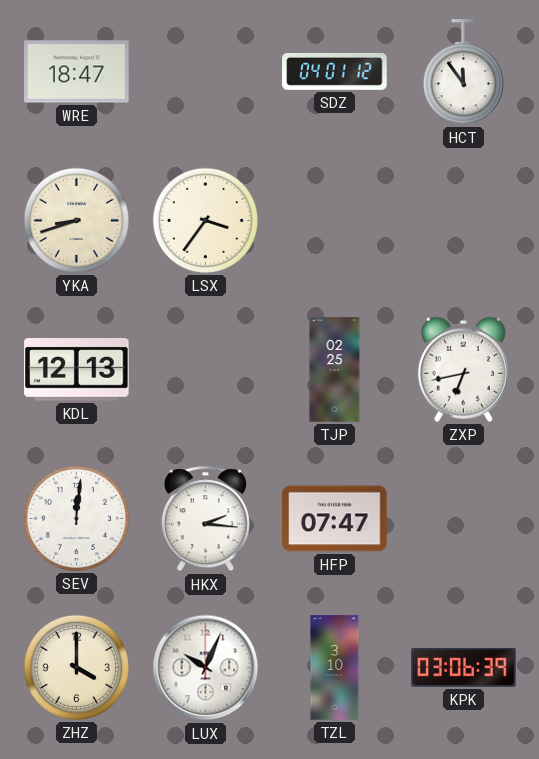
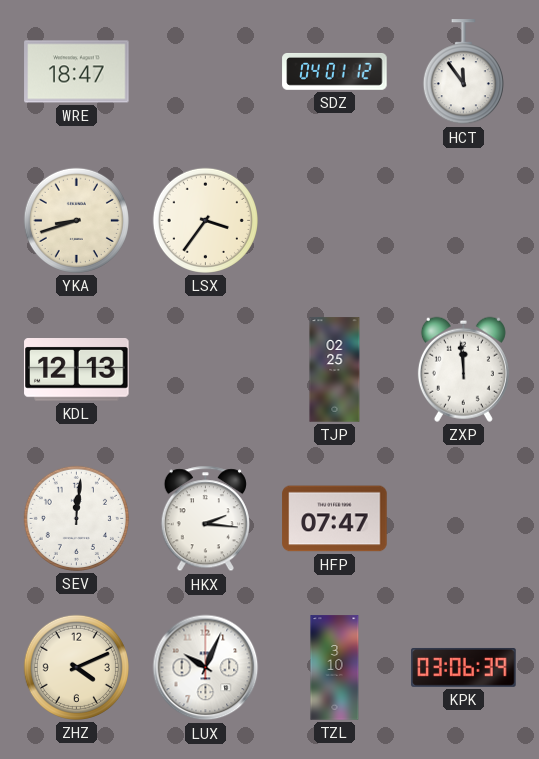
ZXP: 6:43 -> 11:59 (463, 369)
ZHZ: 4:00 -> 4:11 (76, 667)
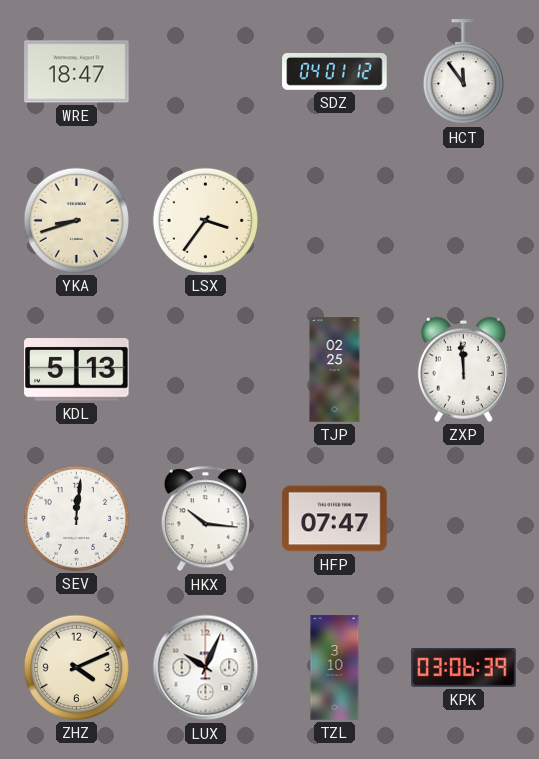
KDL: 12:13 -> 5:13 (77, 370)
HKX: 2:16 -> 10:16 (205, 519)
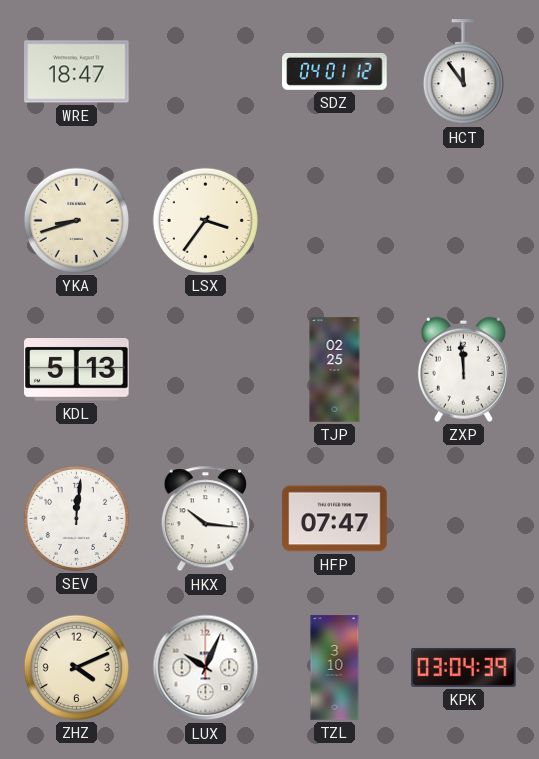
KPK: 03:06 -> 03:04 (464, 667)
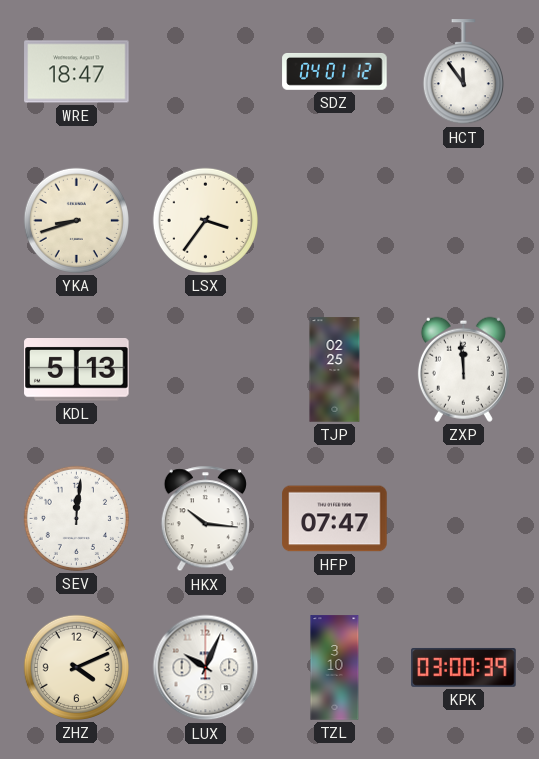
KPK: 03:04 -> 03:00 (464, 667)
